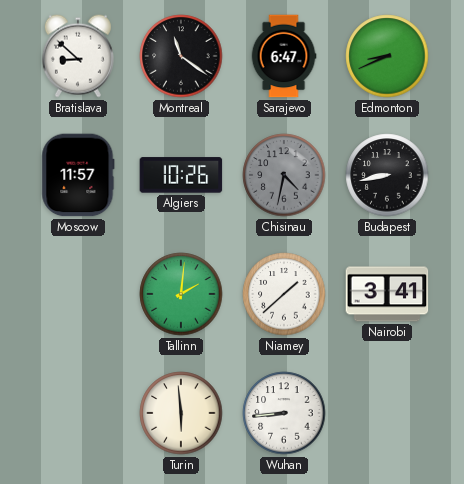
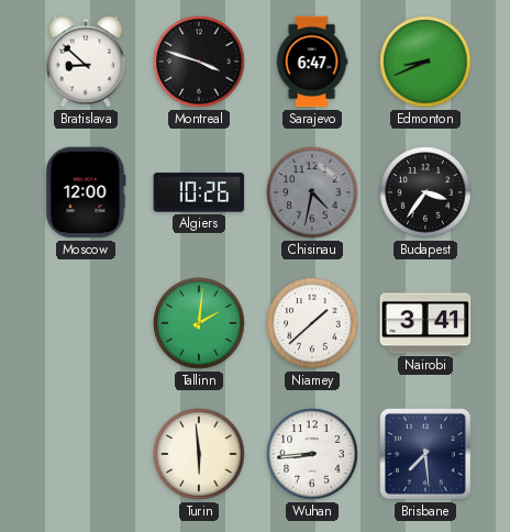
Montreal: 11:21 -> 3:48 (199, 62)
Moscow: 11:57 -> 12:00 (86, 192)
Budapest: 8:43 -> 3:36 (425, 192)
Brisbane: none -> 7:29 (425, 454)
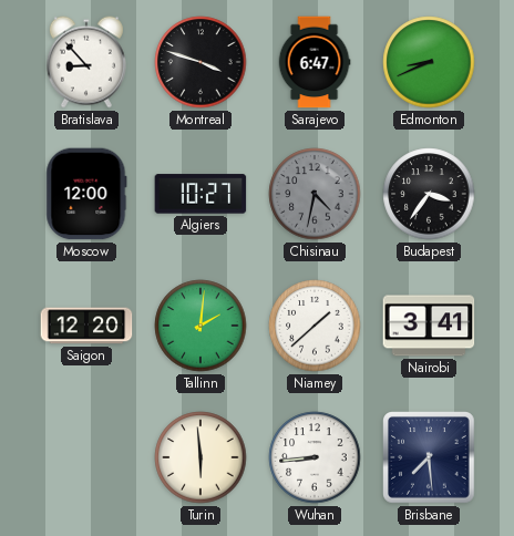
Bratislava: 8:52 -> 8:53 (86, 62)
Algiers: 10:26 -> 10:27 (201, 194)
Saigon: none -> 12:20 (86, 326)
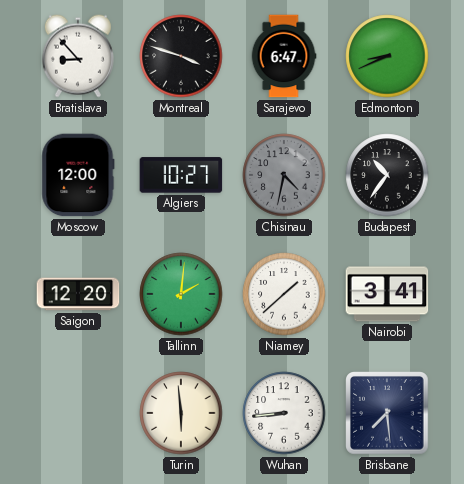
Budapest: 3:36 -> 10:36 (387, 175)
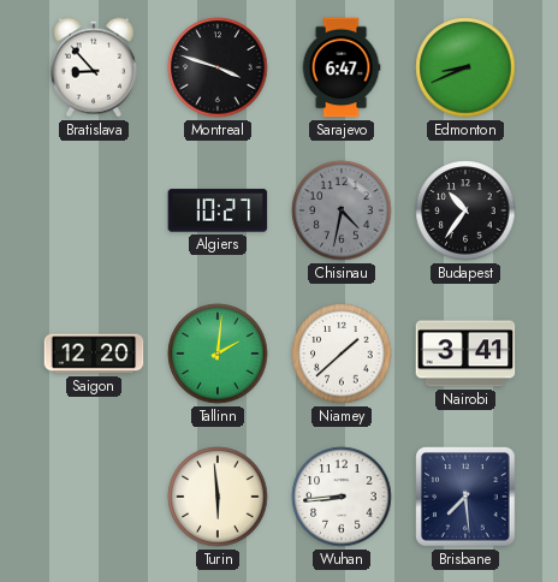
Moscow: 12:00 -> none (78, 175)
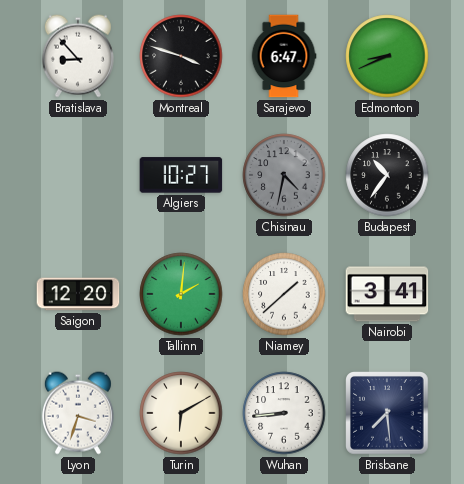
Lyon: none -> 3:33 (78, 413)
Turin: 5:59 -> 6:10 (181, 413)
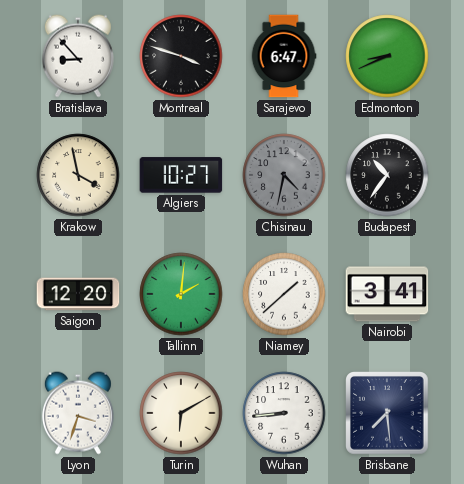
Krakow: none -> 3:58 (78, 175)
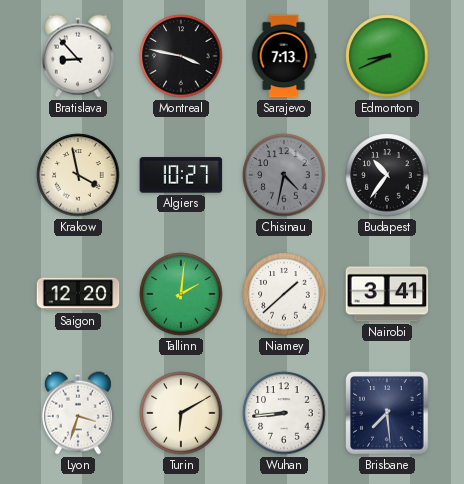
Montreal: 3:48 -> 3:47 (181, 56)
Sarajevo: 6:47 -> 7:13 (284, 56)
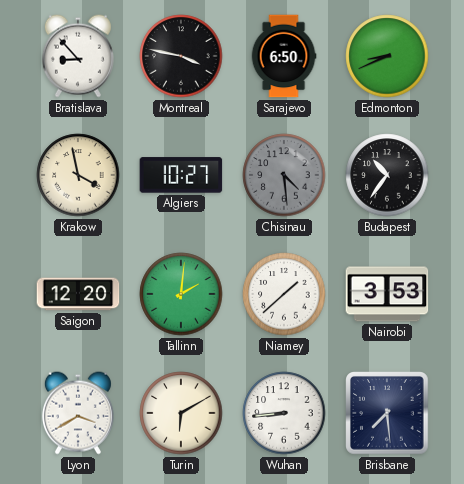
Sarajevo: 7:13 -> 6:50 (284, 56)
Chisinau: 4:32 -> 4:29 (284, 175)
Nairobi: 3:41 -> 3:53 (387, 294)
Lyon: 3:33 -> 3:40 (78, 413)
